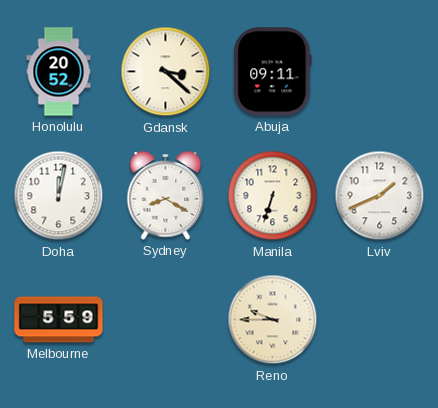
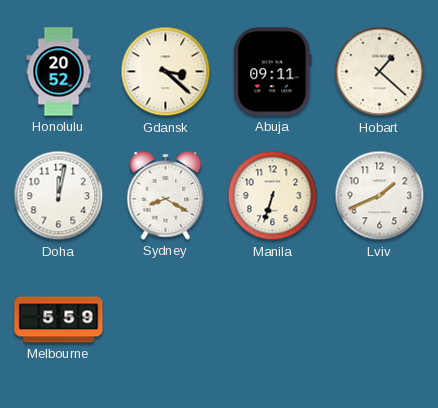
Hobart: none -> 1:22 (380, 72)
Reno: 9:45 -> none (273, 320)
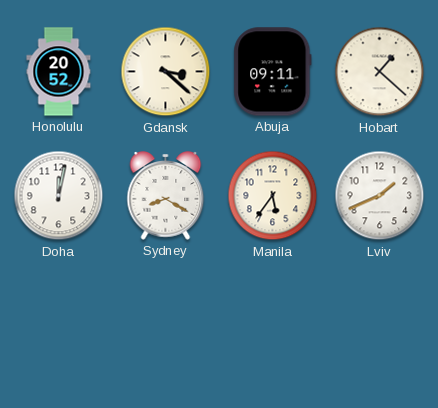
Manila: 6:33 -> 5:36 (273, 196)
Melbourne: 5:59 -> none (59, 320)
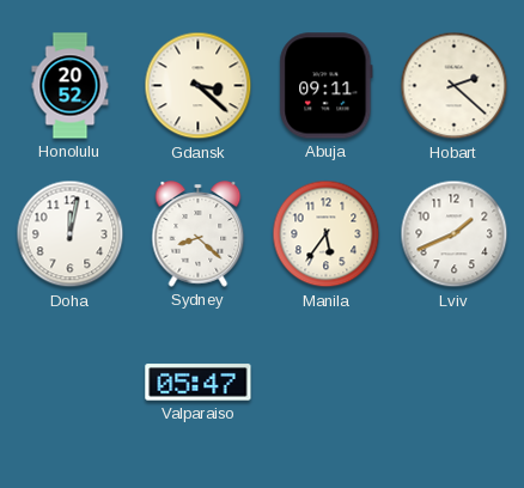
Hobart: 1:22 -> 2:22 (455, 86)
Sydney: 8:20 -> 8:22 (199, 234)
Valparaiso: none -> 05:47 (199, 383)
